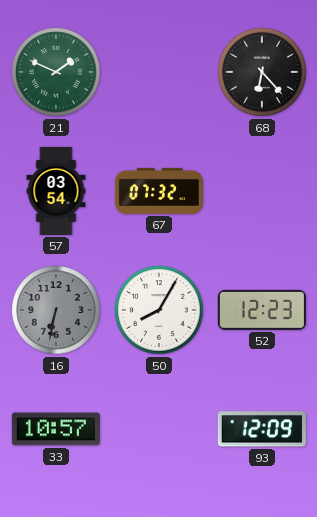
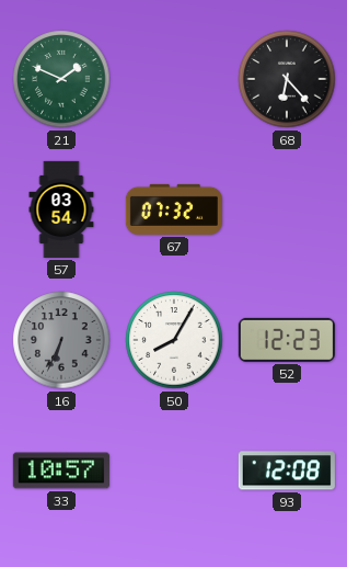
16: 6:32 -> 6:34 (61, 340)
93: 12:09 -> 12:08 (287, 470)
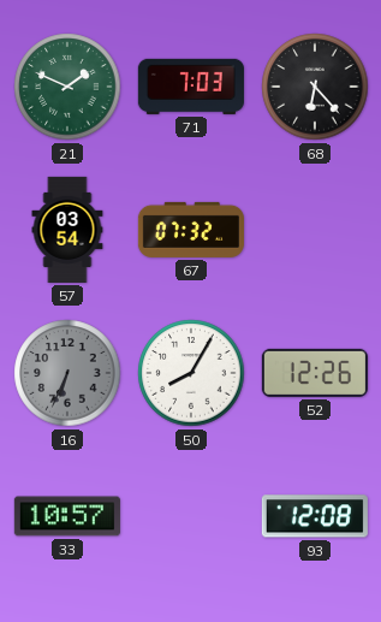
71: none -> 7:03 (191, 87)
52: 12:23 -> 12:26 (315, 373)
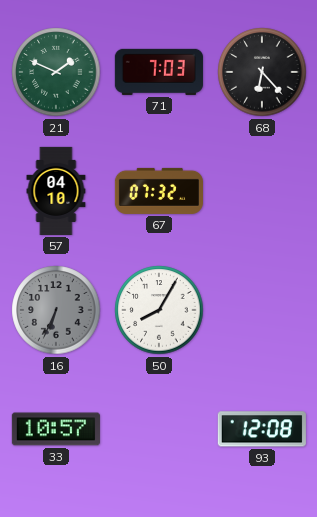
57: 03:54 -> 04:10 (56, 191)
52: 12:26 -> none (315, 373)
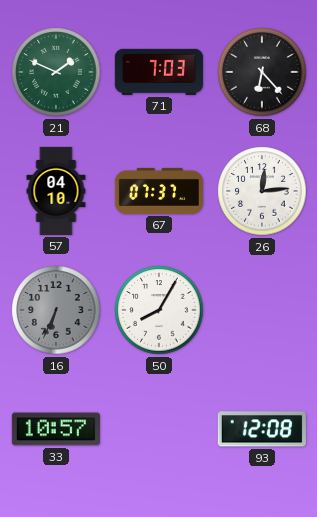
67: 07:32 -> 07:37 (159, 191)
26: none -> 12:14 (262, 191)
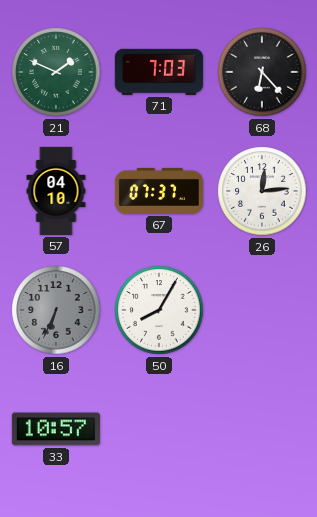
93: 12:08 -> none (262, 429)
